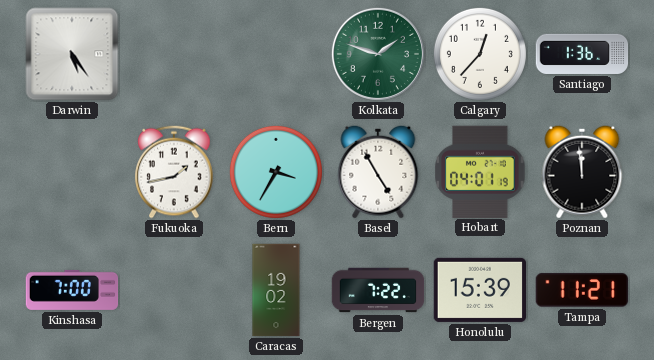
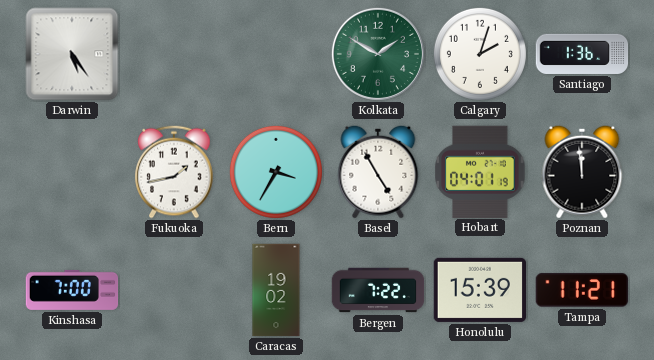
Kolkata: 1:48 -> 1:50 (378, 54)
Calgary: 12:37 -> 2:03 (480, 54)
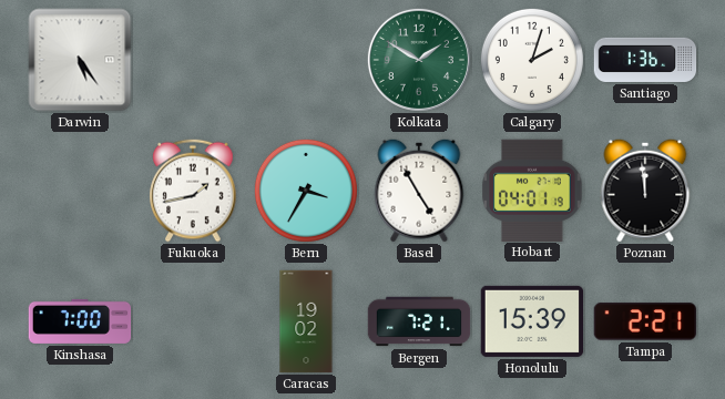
Bergen: 7:22 -> 7:21 (419, 321)
Tampa: 11:21 -> 2:21 (644, 321)
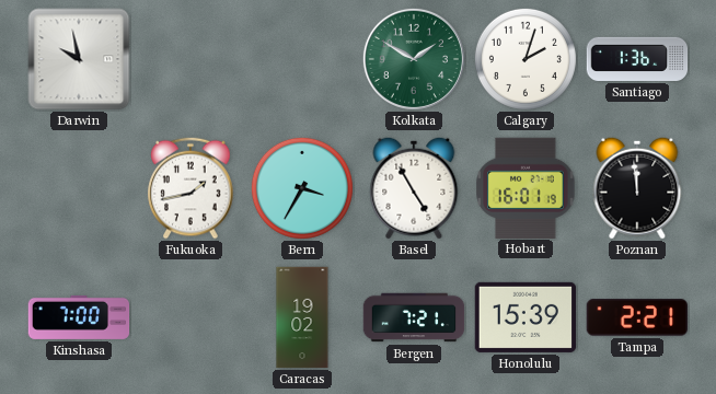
Darwin: 5:24 -> 9:58 (79, 59)
Hobart: 04:01 -> 16:01 (526, 187)
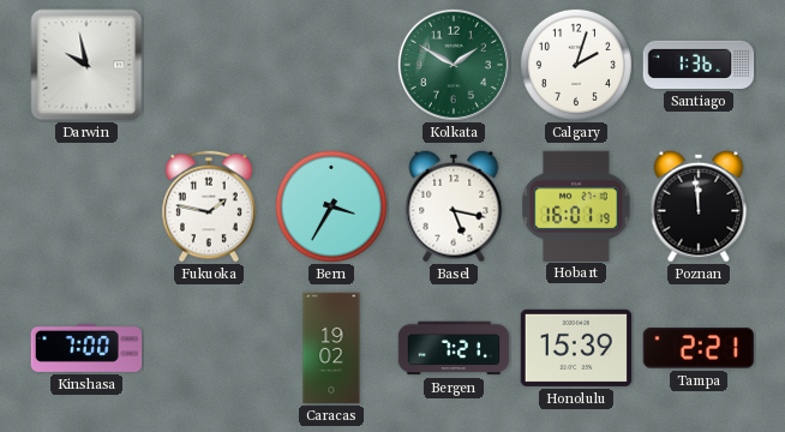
Fukuoka: 1:43 -> 1:47 (209, 206)
Basel: 4:55 -> 5:17 (454, 206)
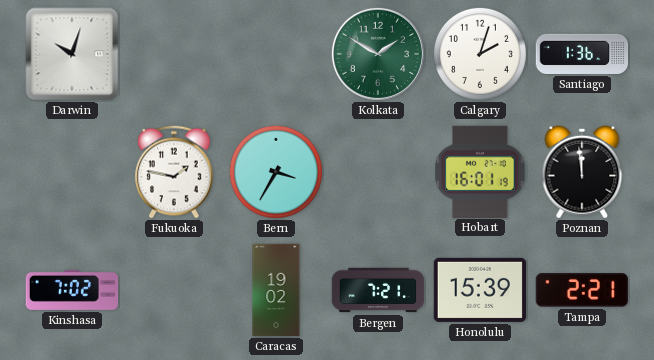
Darwin: 9:58 -> 10:03 (72, 54)
Basel: 5:17 -> none (454, 206)
Kinshasa: 7:00 -> 7:02 (72, 290)
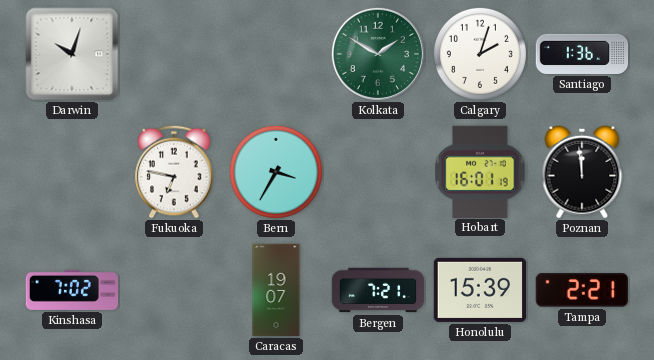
Fukuoka: 1:47 -> 6:47 (174, 172)
Caracas: 19:02 -> 19:07 (276, 290)
